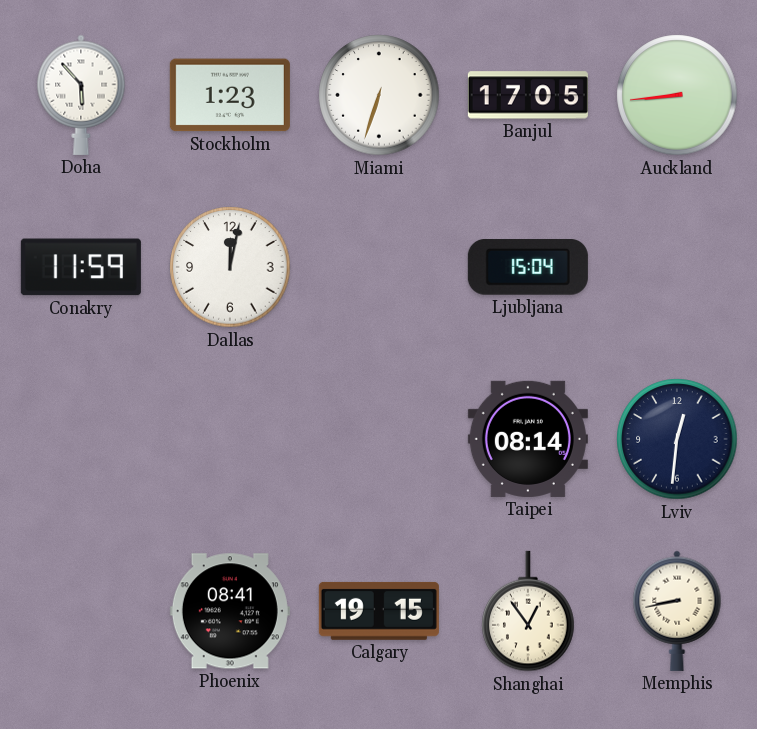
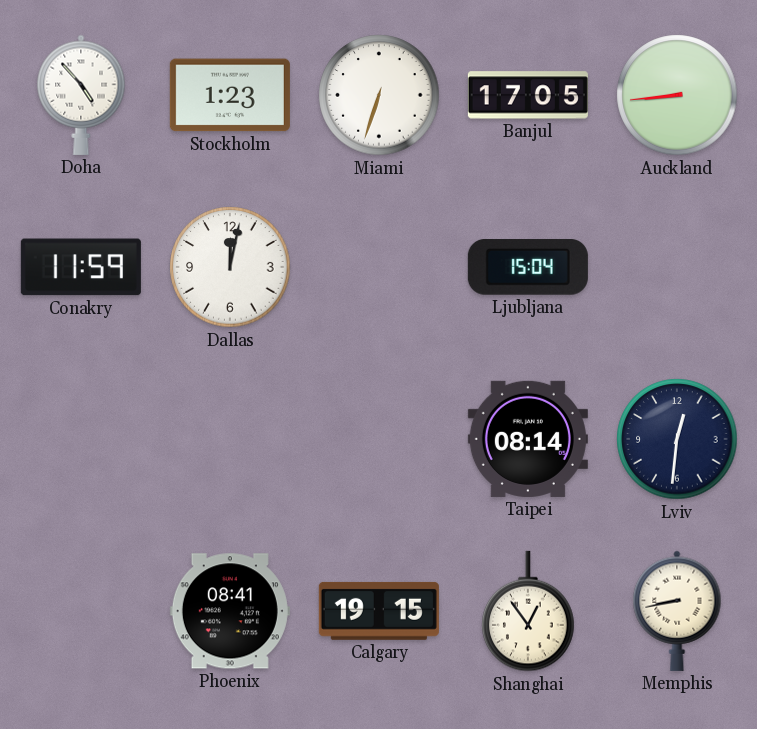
Doha: 5:53 -> 4:53 (81, 95)
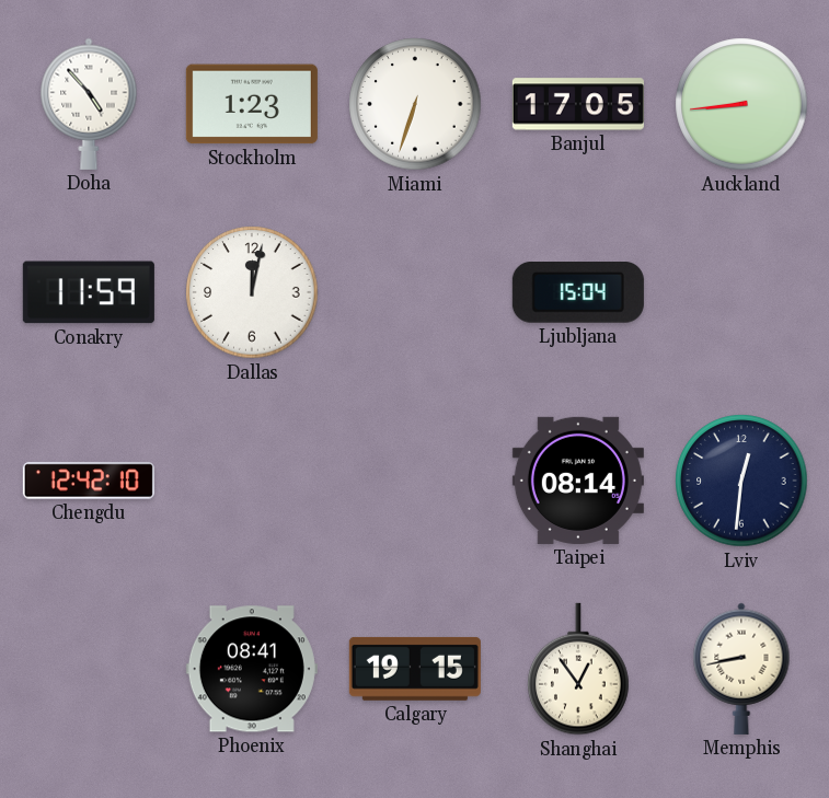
Chengdu: none -> 12:42 (89, 481)
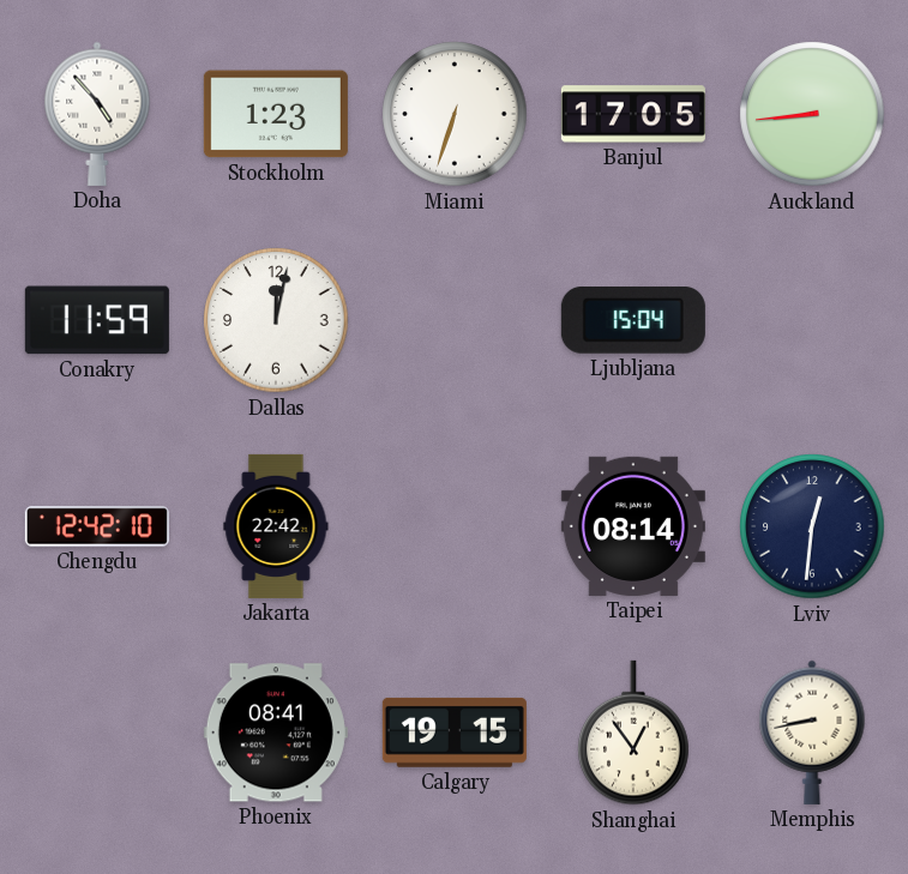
Jakarta: none -> 22:42 (276, 526)
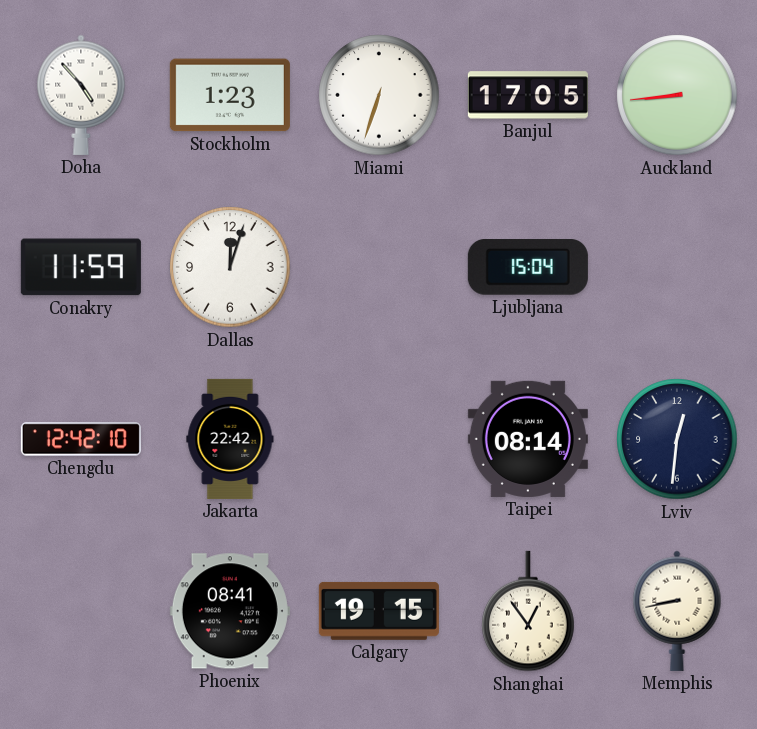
Dallas: 12:02 -> 12:03 (230, 267)
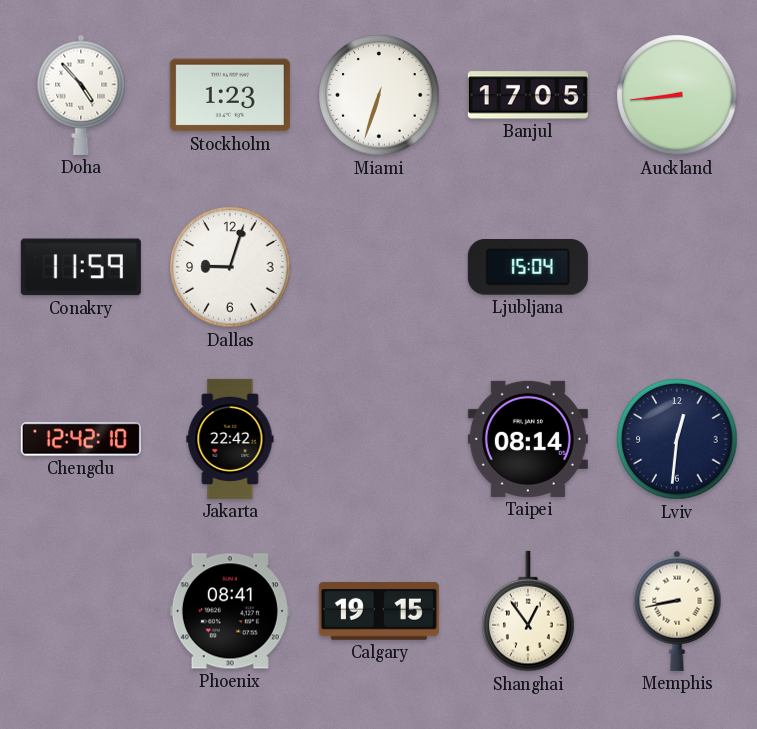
Dallas: 12:03 -> 9:03 (230, 267)
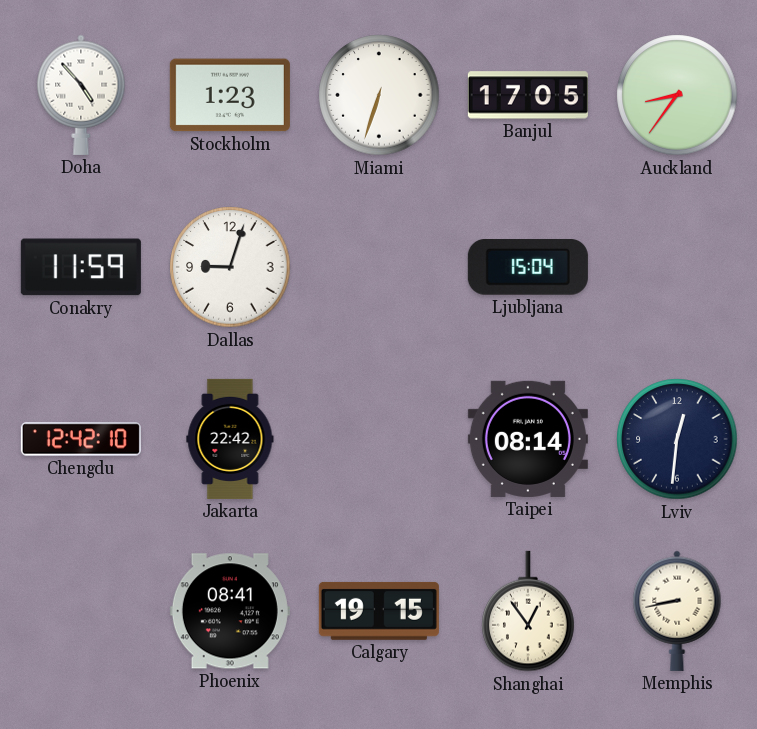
Auckland: 8:44 -> 8:36 (677, 95)
